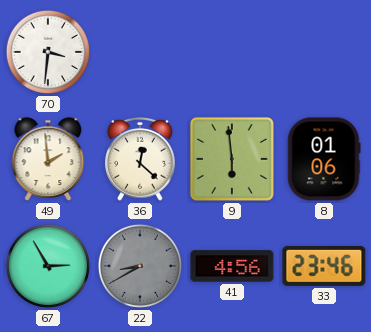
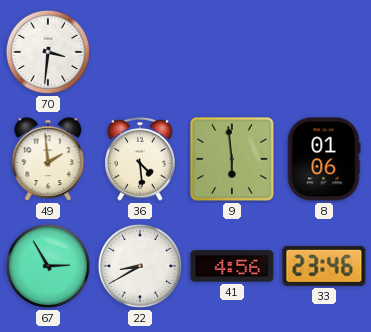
36: 12:22 -> 4:29 (140, 159)
22 dial: grey -> white (140, 266)
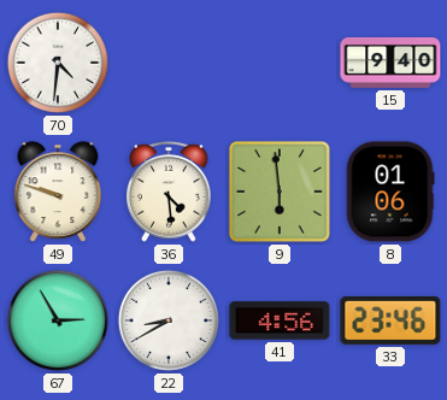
70: 3:31 -> 4:31 (58, 63)
15: none -> 9:40 (390, 64)
49: 1:59 -> 9:48 (58, 192)
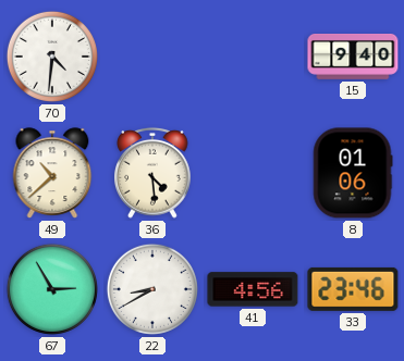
49: 9:48 -> 10:38 (52, 173)
9: 5:59 -> none (280, 192)
